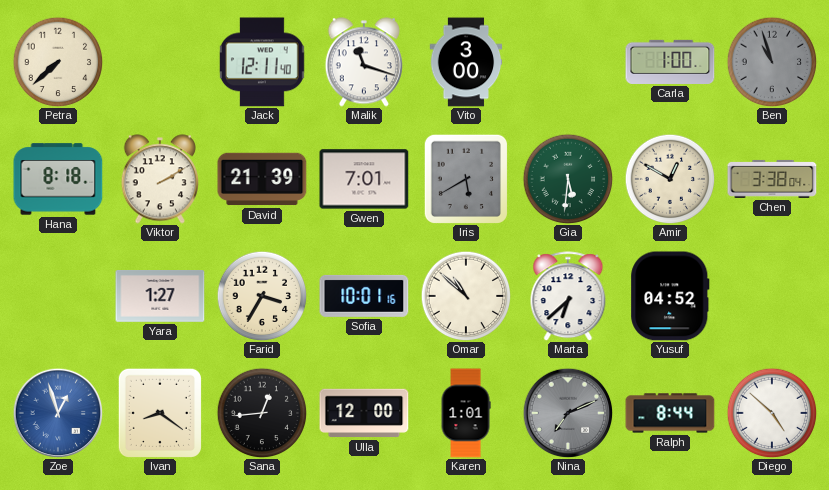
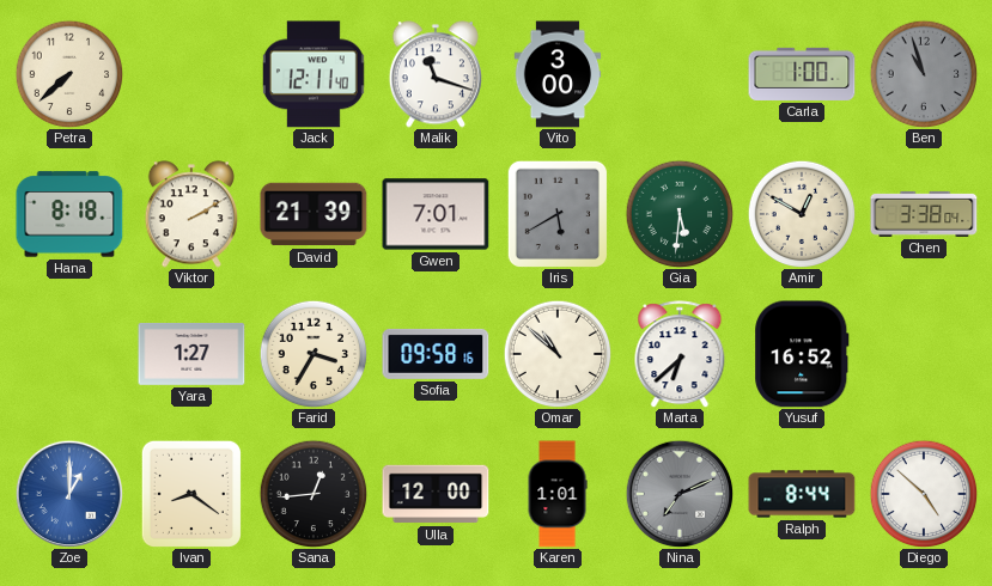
Sofia: 10:01 -> 09:58 (436, 354)
Yusuf: 04:52 -> 16:52 (802, 354)
Zoe: 12:57 -> 1:00 (69, 494)
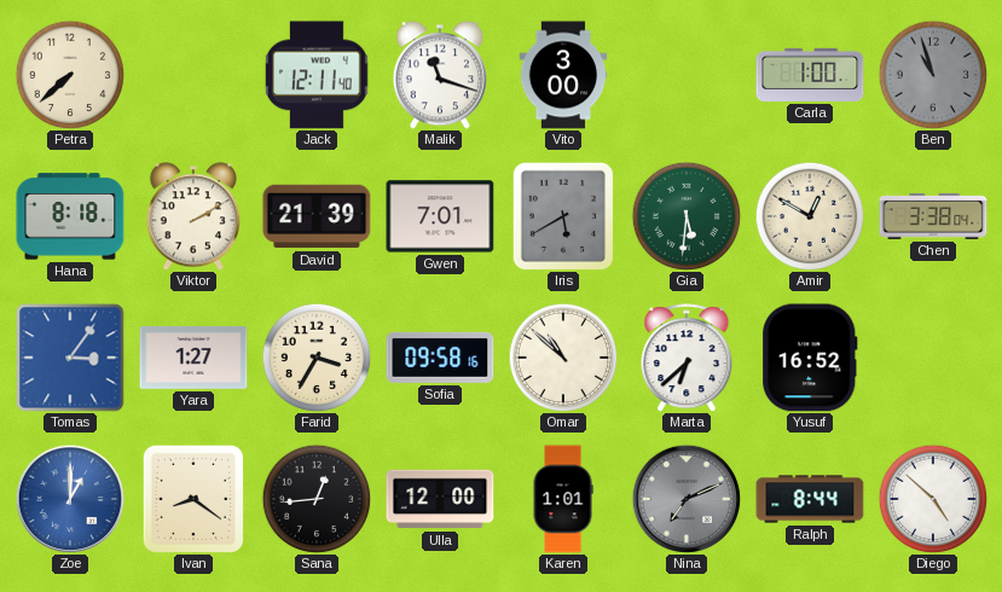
Tomas: none -> 3:06 (70, 358)
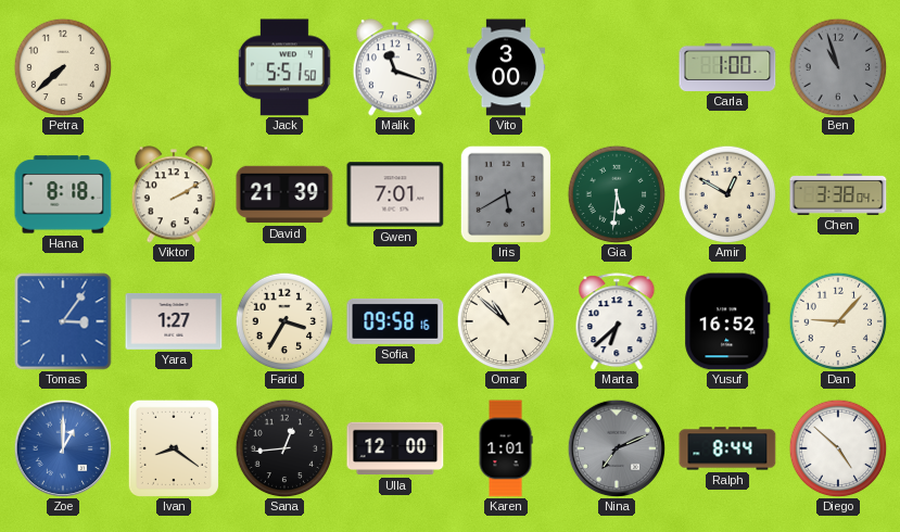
Jack: 12:11 -> 5:51 (284, 67)
Dan: none -> 9:07 (838, 321)
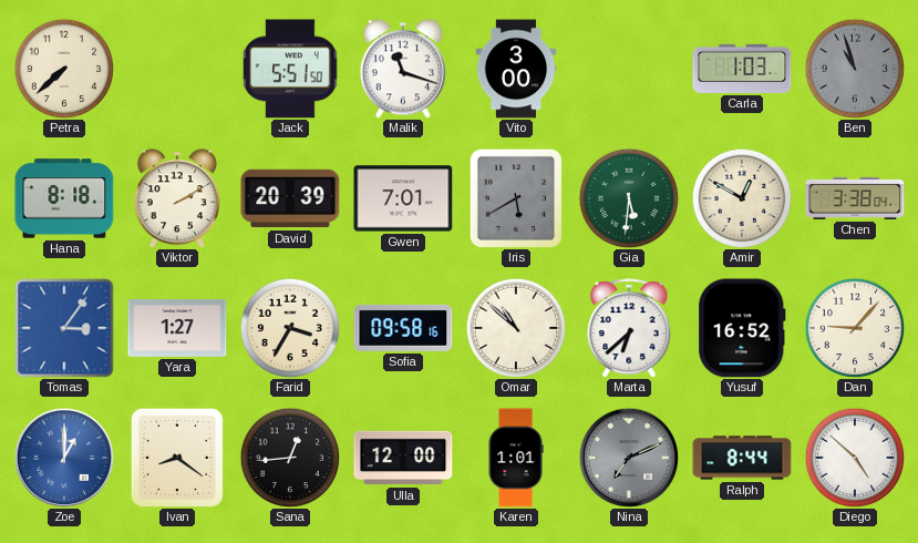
Carla: 1:00 -> 1:03 (742, 69)
David: 21:39 -> 20:39 (290, 198)
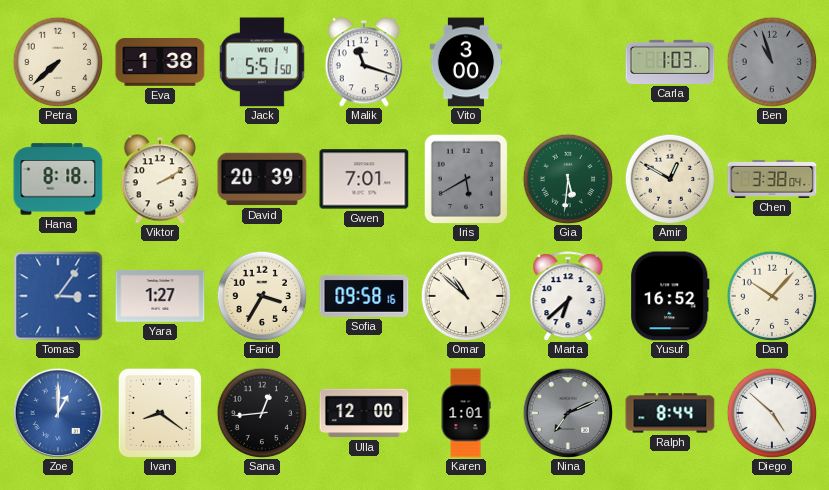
Eva: none -> 1:38 (160, 63)
Dan: 9:07 -> 10:07 (772, 296)
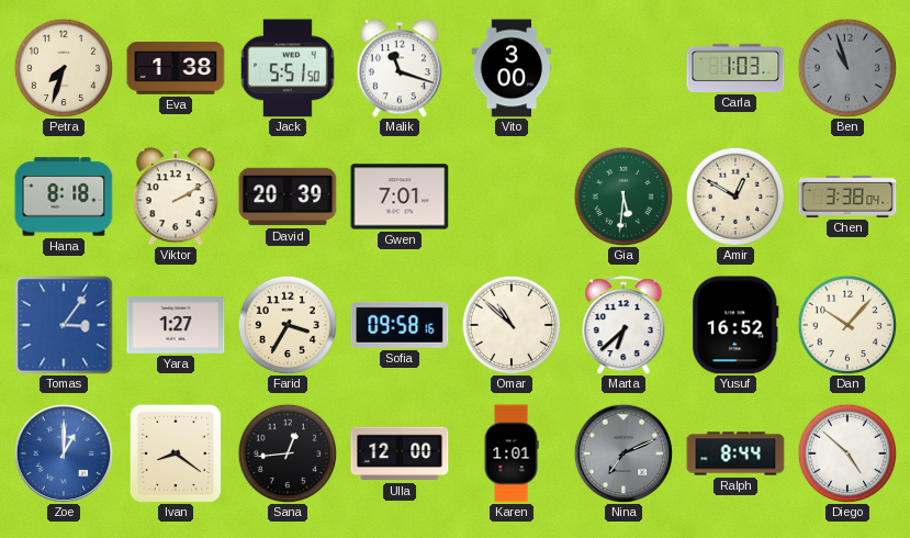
Petra: 7:38 -> 7:33 (64, 68)
Iris: 5:40 -> none (466, 179)
